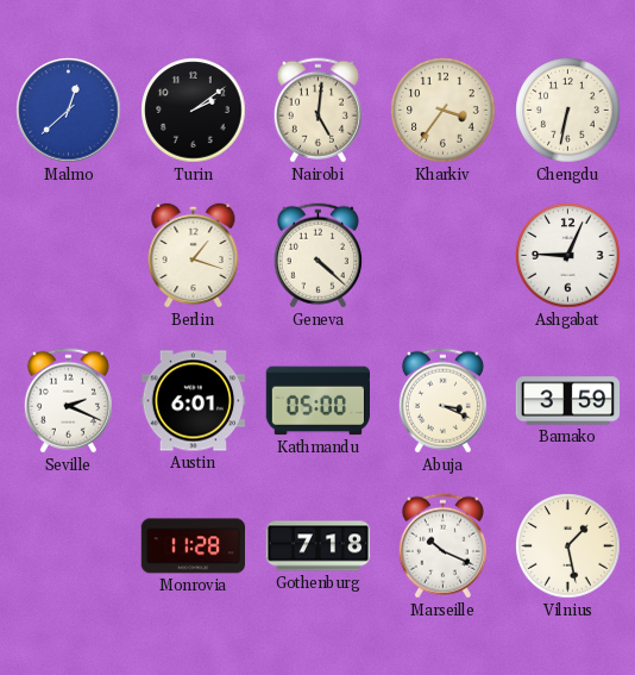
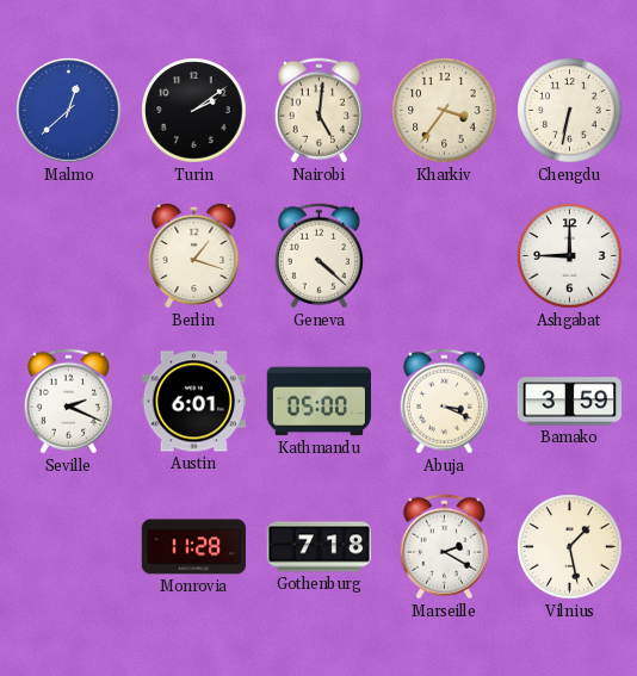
Ashgabat: 9:04 -> 9:00 (570, 256)
Marseille: 10:19 -> 2:20 (444, 547)
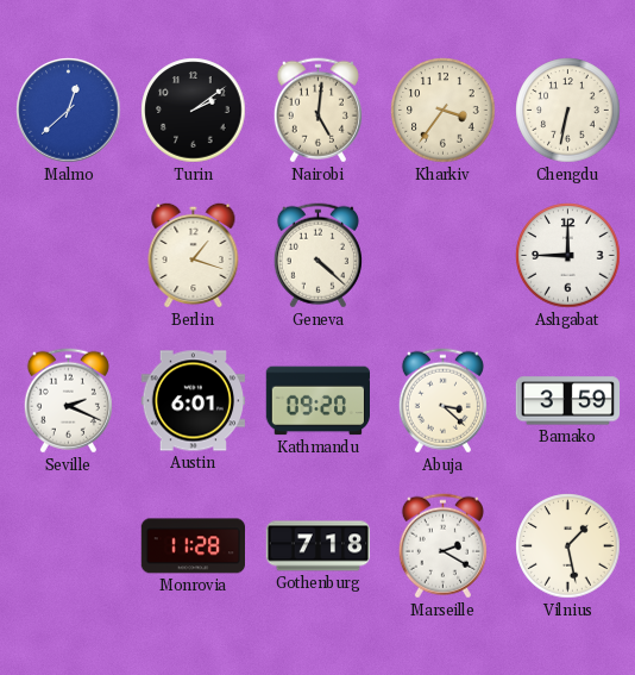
Kathmandu: 05:00 -> 09:20 (317, 401)
Abuja: 3:19 -> 3:22 (442, 401)
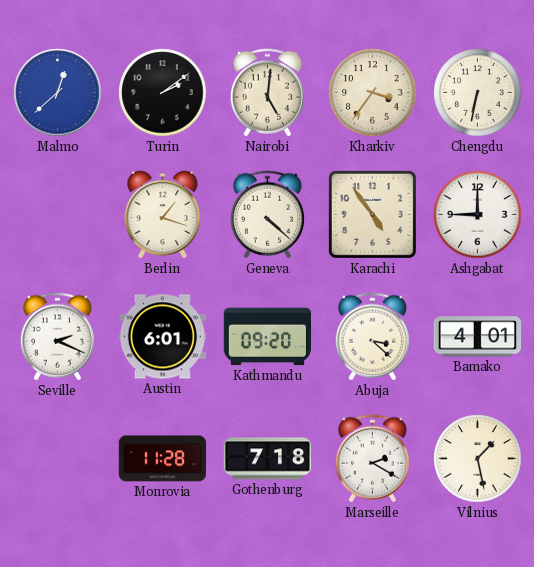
Karachi: none -> 4:54 (372, 214)
Bamako: 3:59 -> 4:01 (478, 337)
